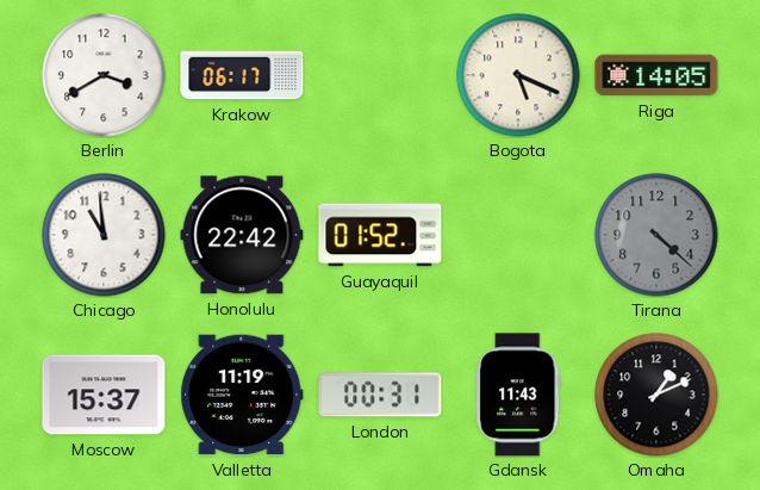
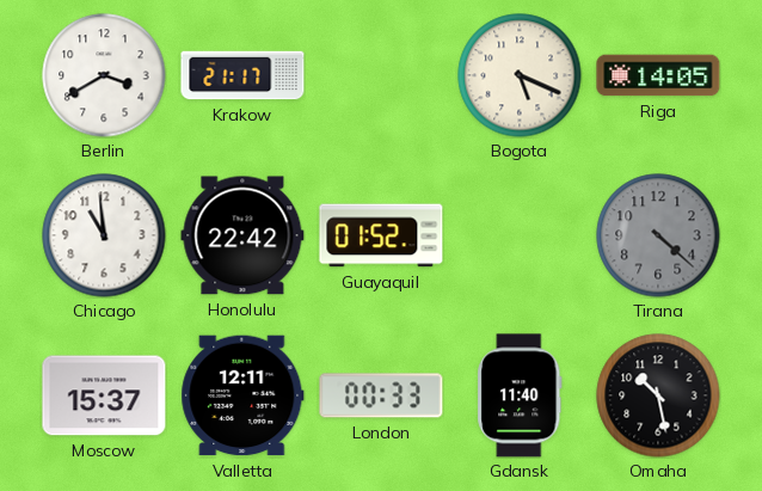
Krakow: 06:17 -> 21:17 (242, 75)
Valletta: 11:19 -> 12:11 (242, 395)
London: 00:31 -> 00:33 (381, 395)
Gdansk: 11:43 -> 11:40 (520, 395)
Omaha: 1:11 -> 10:28 (658, 395)
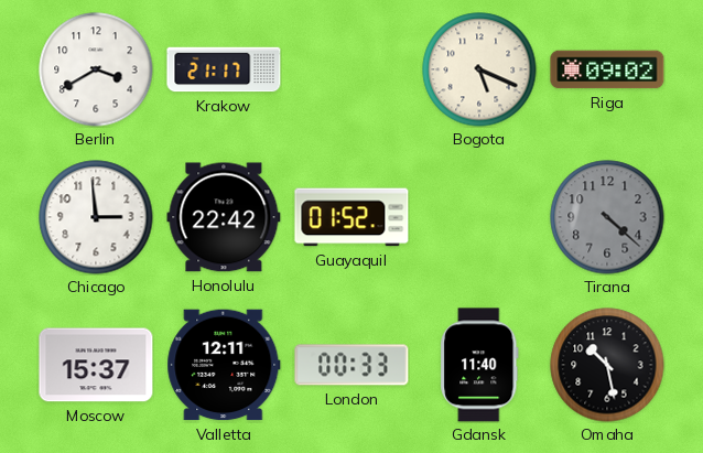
Riga: 14:05 -> 09:02 (607, 69)
Chicago: 10:59 -> 2:59 (96, 217)
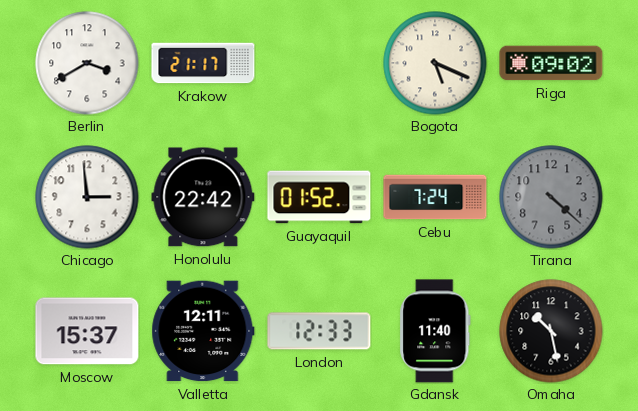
Cebu: none -> 7:24 (435, 197)
London: 00:33 -> 12:33 (319, 331)
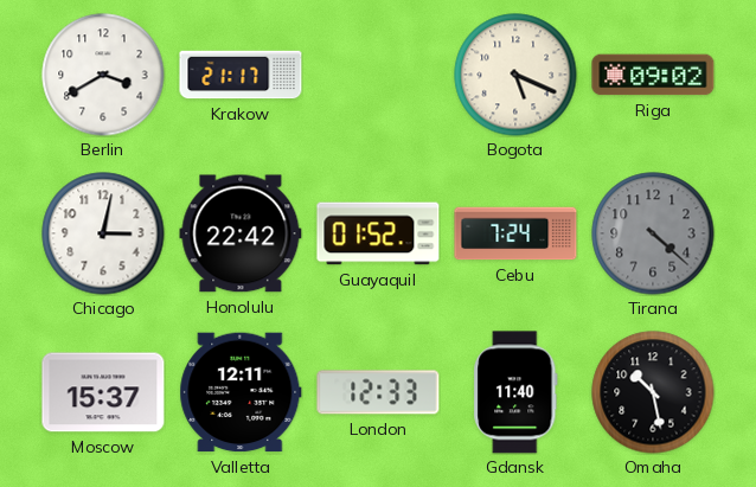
Chicago: 2:59 -> 3:02 (103, 233)
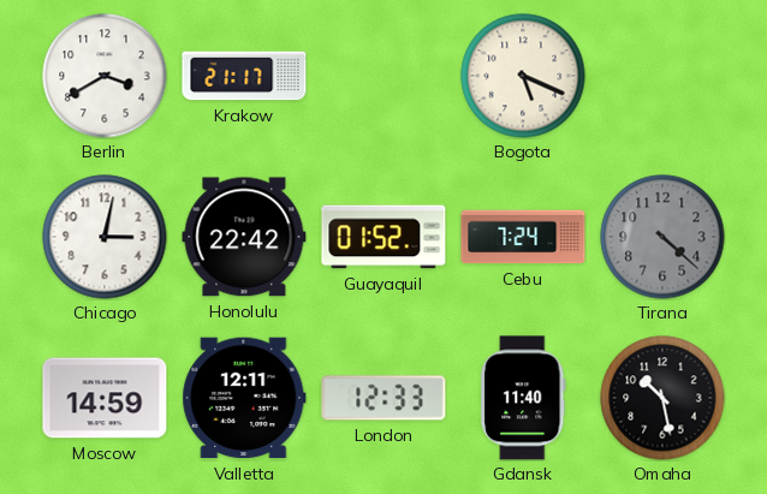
Riga: 09:02 -> none (653, 75)
Moscow: 15:37 -> 14:59 (105, 398)
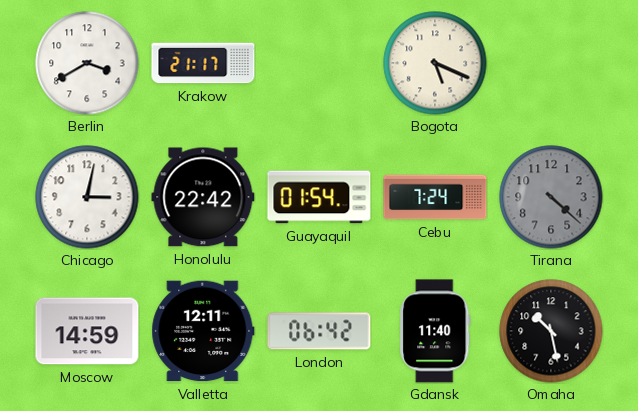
Guayaquil: 01:52 -> 01:54 (319, 197)
London: 12:33 -> 06:42 (319, 331)
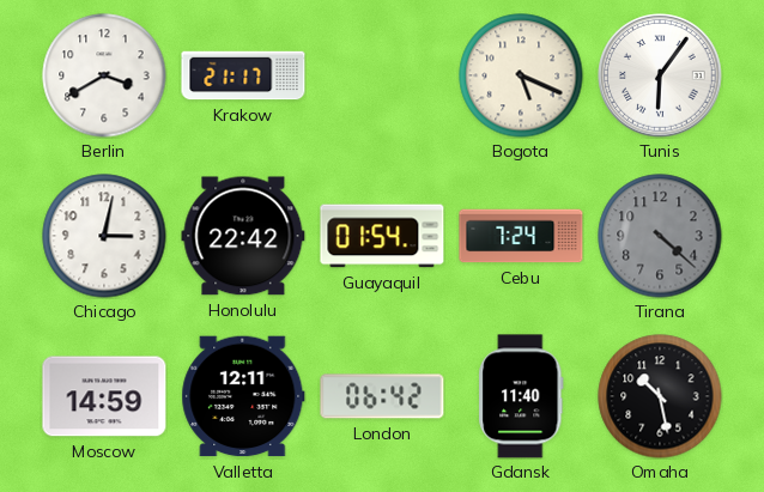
Tunis: none -> 6:06 (660, 75)
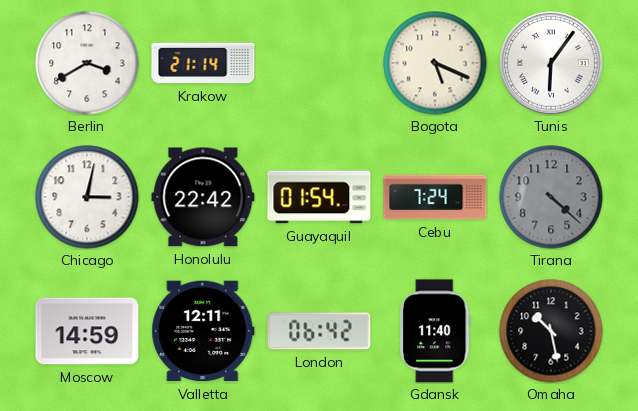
Krakow: 21:17 -> 21:14 (203, 63)
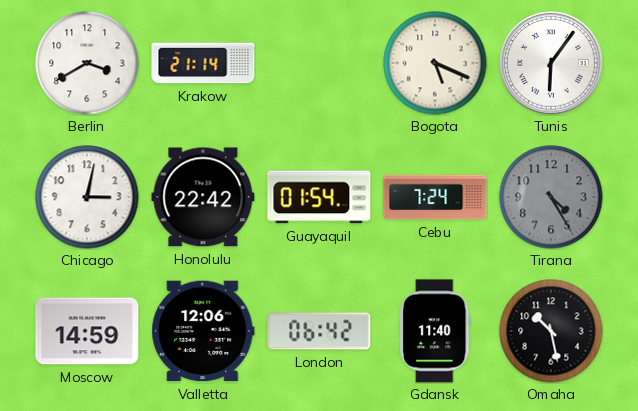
Tirana: 4:22 -> 4:25 (551, 197)
Valletta: 12:11 -> 12:06 (203, 331)
